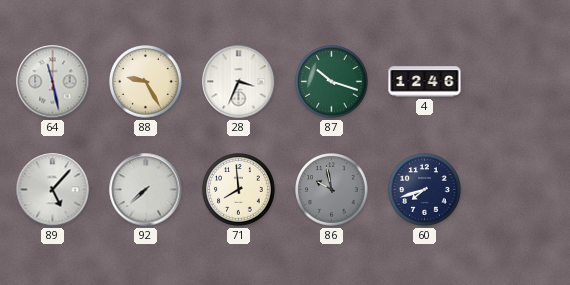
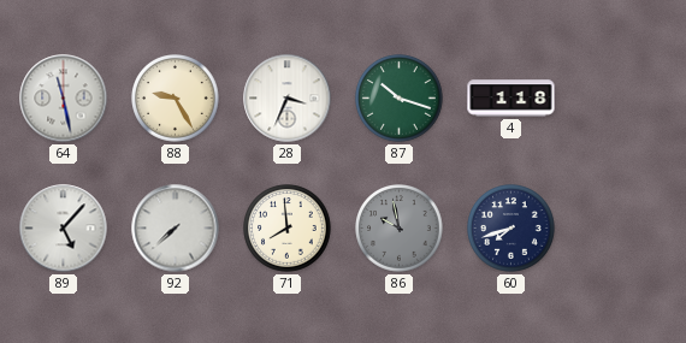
4: 12:46 -> 1:18 (511, 99)
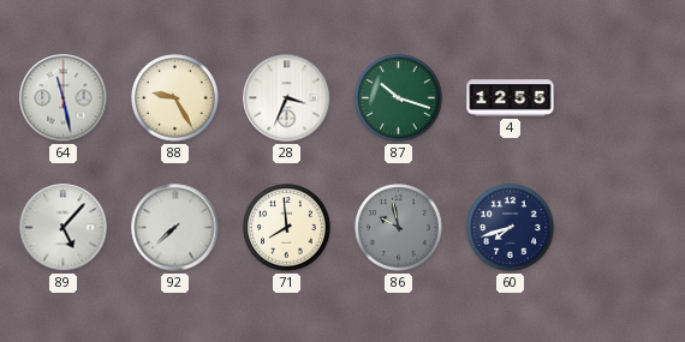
4: 1:18 -> 12:55 (511, 98)
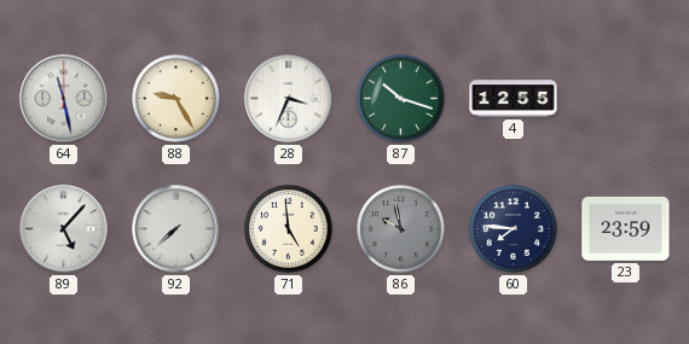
71: 7:59 -> 4:59 (289, 229)
60: 7:42 -> 7:46 (514, 229)
23: none -> 23:59 (626, 228)
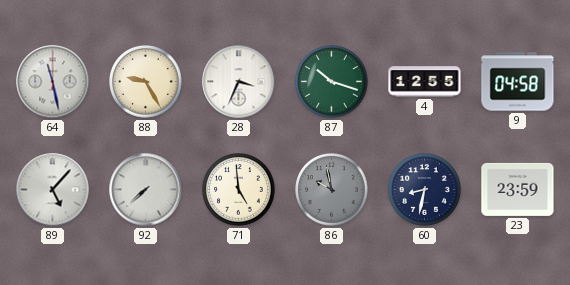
9: none -> 04:58 (518, 82)
60: 7:46 -> 8:32 (425, 190)
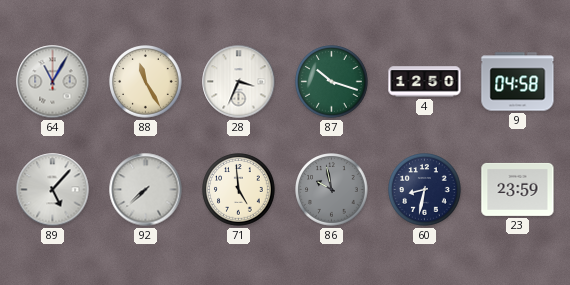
64: 11:28 -> 11:05 (53, 82)
88: 9:25 -> 11:25 (146, 82)
4: 12:55 -> 12:50 (425, 82)
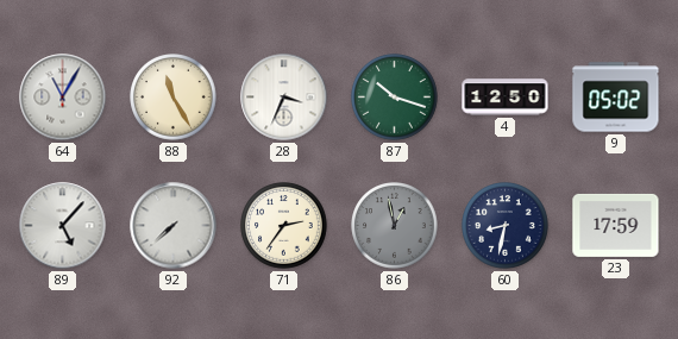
9: 04:58 -> 05:02 (616, 98)
71: 4:59 -> 2:36 (284, 226)
86: 9:58 -> 12:58 (395, 226)
23: 23:59 -> 17:59 (616, 225)
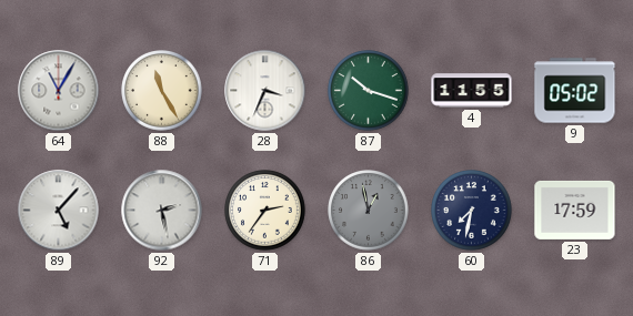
4: 12:50 -> 11:55 (472, 91)
92: 7:38 -> 2:28 (162, 211)
60: 8:32 -> 7:32 (472, 211)
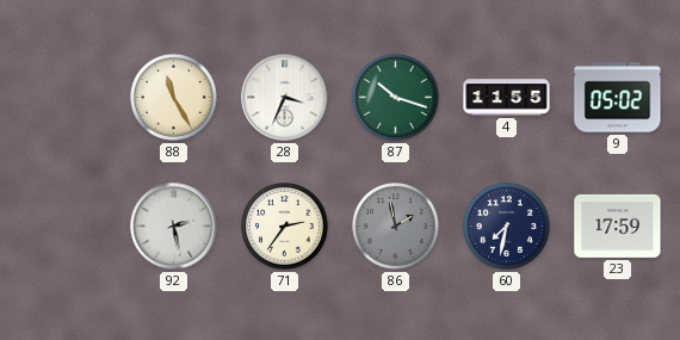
64: 11:05 -> none (59, 91)
89: 5:07 -> none (59, 211)
86: 12:58 -> 1:58 (396, 227)
